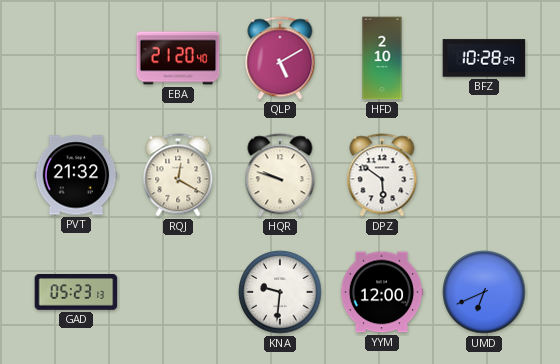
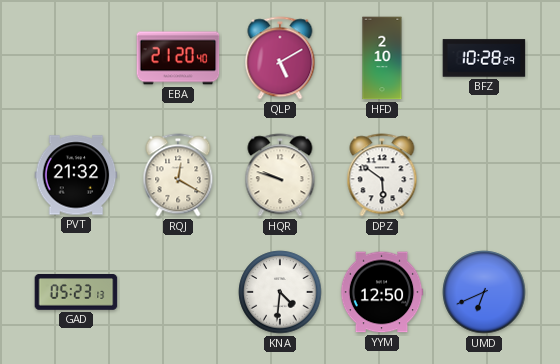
KNA: 9:31 -> 4:31 (280, 292)
YYM: 12:00 -> 12:50 (382, 292)
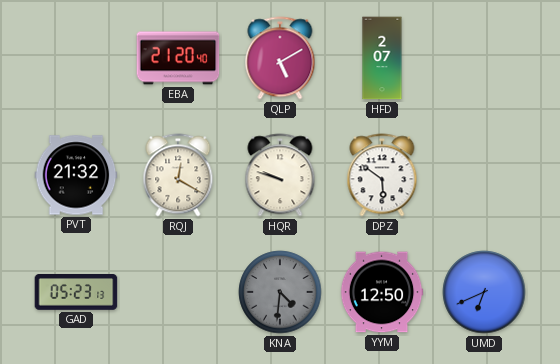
HFD: 2:10 -> 2:07 (382, 58)
BFZ: 10:28 -> none (484, 58)
KNA dial: white -> grey (280, 292)
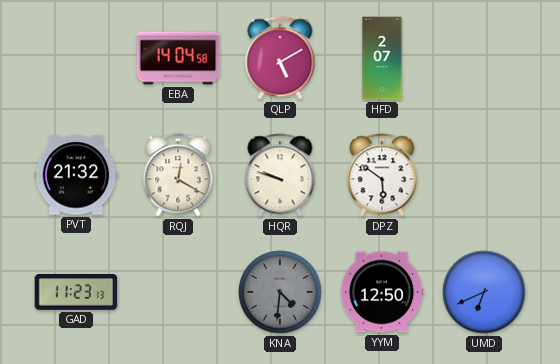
EBA: 21:20 -> 14:04 (178, 58)
GAD: 05:23 -> 11:23 (76, 292)
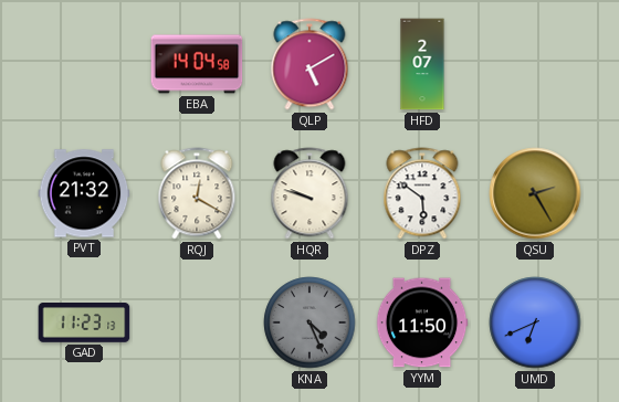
QSU: none -> 2:25 (535, 193)
KNA: 4:31 -> 4:26 (309, 322)
YYM: 12:50 -> 11:50 (422, 322)
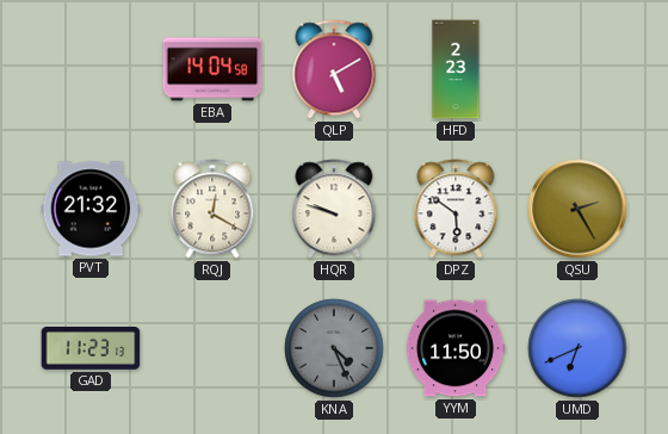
HFD: 2:07 -> 2:23 (456, 69)
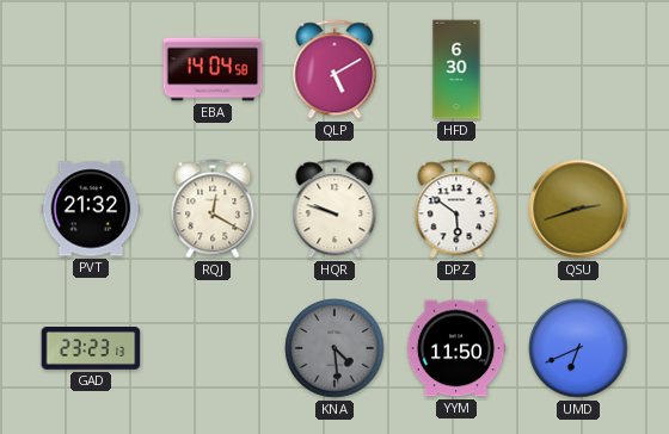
HFD: 2:23 -> 6:30 (456, 69)
QSU: 2:25 -> 2:42 (578, 209)
GAD: 11:23 -> 23:23 (91, 348)
KNA: 4:26 -> 4:29 (334, 348)
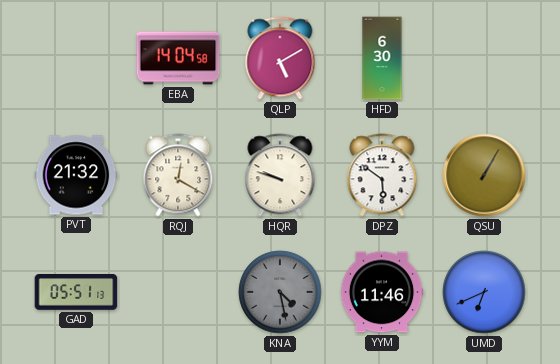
QSU: 2:42 -> 1:05 (484, 175)
GAD: 23:23 -> 05:51 (76, 292)
KNA: 4:29 -> 4:28 (280, 292)
YYM: 11:50 -> 11:46 (382, 292)
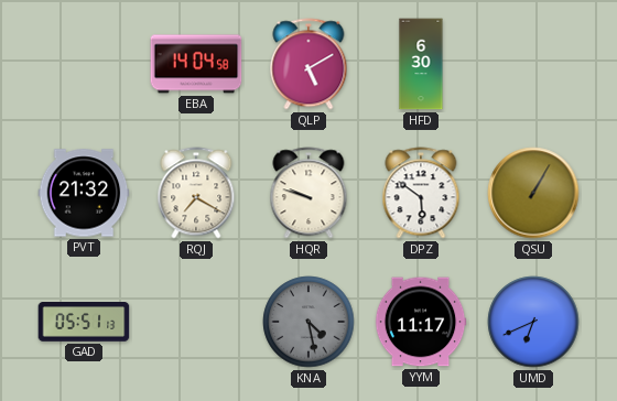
RQJ: 12:20 -> 7:20 (196, 193)
YYM: 11:46 -> 11:17 (421, 322)
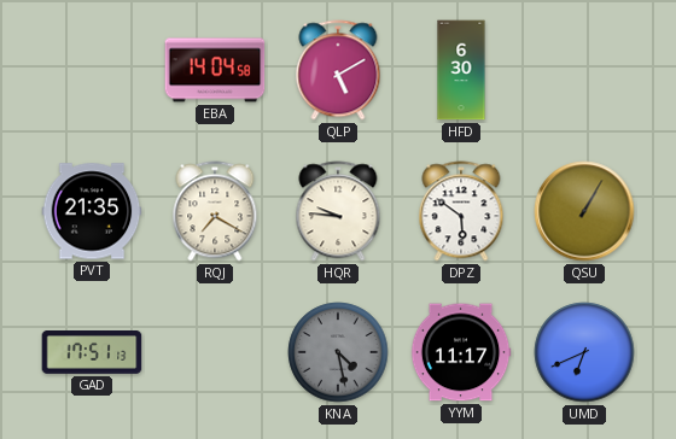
PVT: 21:32 -> 21:35 (92, 211)
HQR: 9:48 -> 9:46 (338, 211)
GAD: 05:51 -> 17:51 (92, 352)
